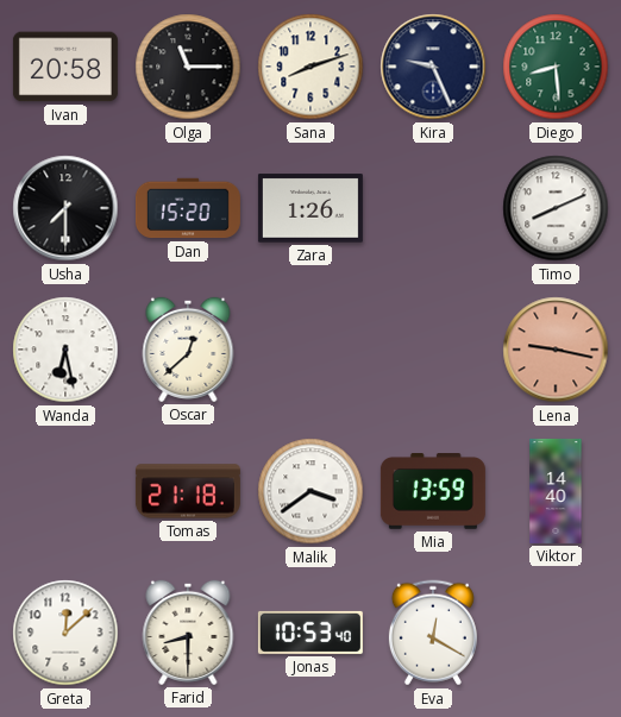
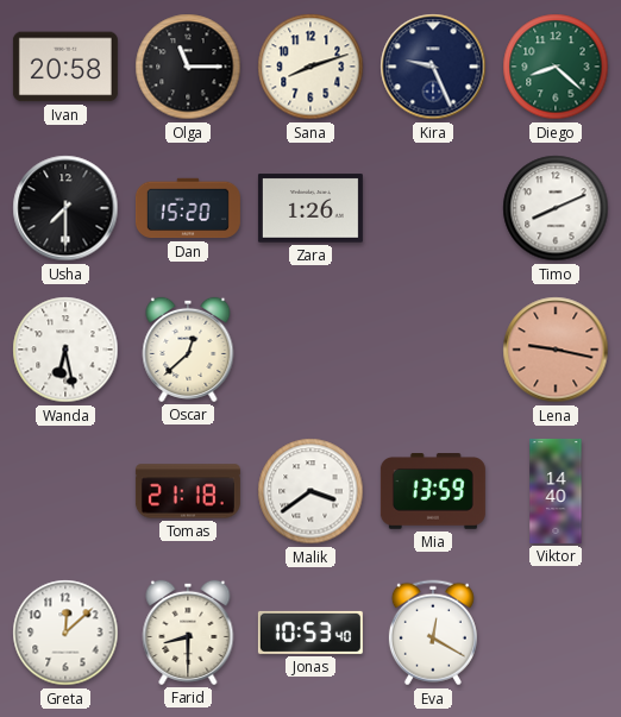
Diego: 8:29 -> 8:22 (556, 67)
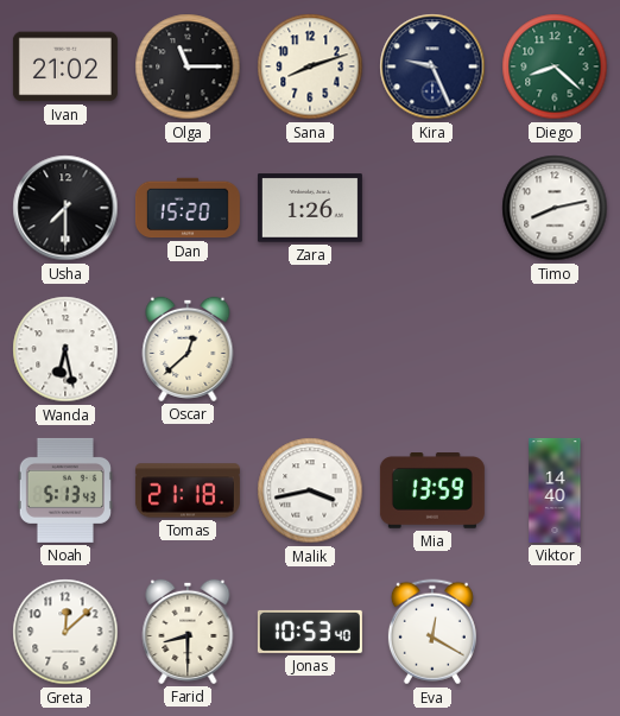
Ivan: 20:58 -> 21:02 (65, 66)
Timo: 8:11 -> 8:13 (555, 208)
Lena: 9:17 -> none (556, 350)
Noah: none -> 5:13 (65, 490)
Malik: 3:39 -> 3:43 (310, 490)
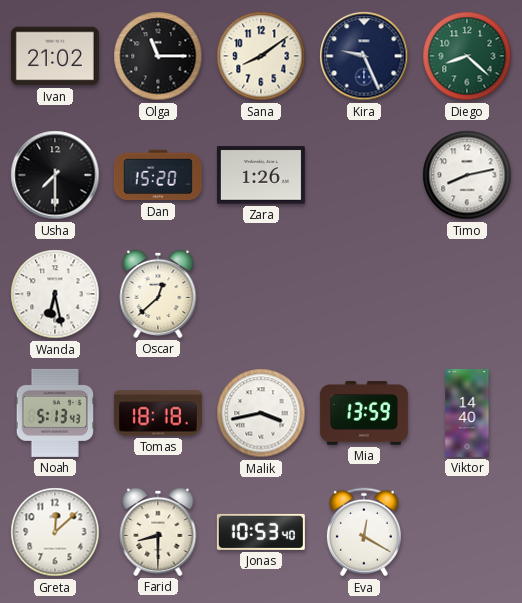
Sana: 8:12 -> 8:09 (261, 56)
Tomas: 21:18 -> 18:18 (158, 413)
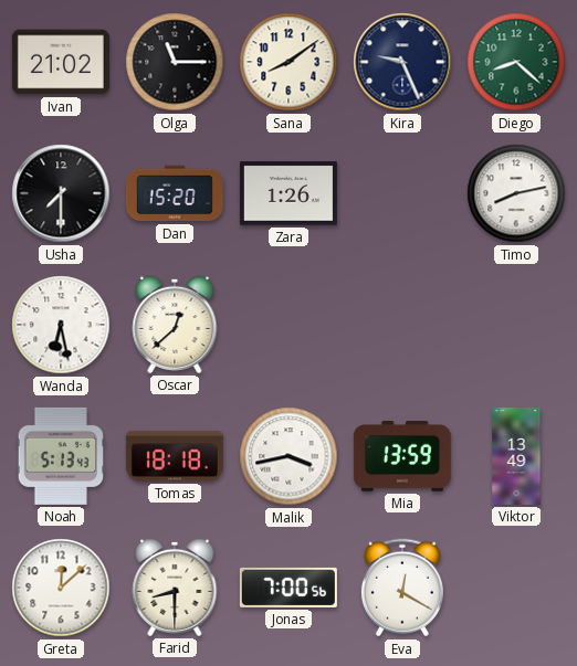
Viktor: 14:40 -> 13:49 (516, 456)
Jonas: 10:53 -> 7:00 (288, 588)
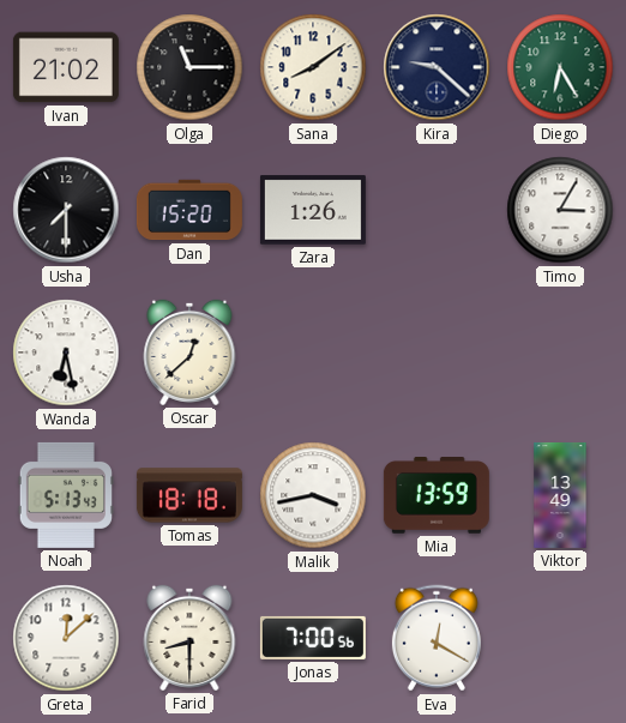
Kira: 9:26 -> 9:22 (437, 67)
Diego: 8:22 -> 6:25 (560, 67)
Timo: 8:13 -> 3:05 (560, 210)
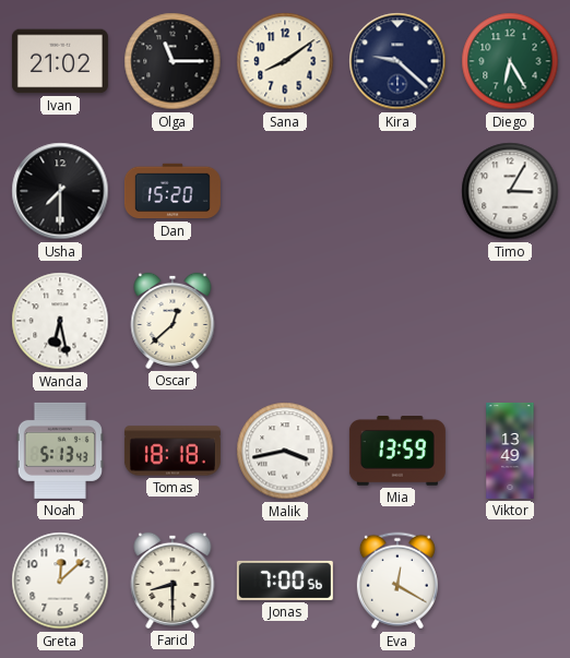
Zara: 1:26 -> none (313, 210)
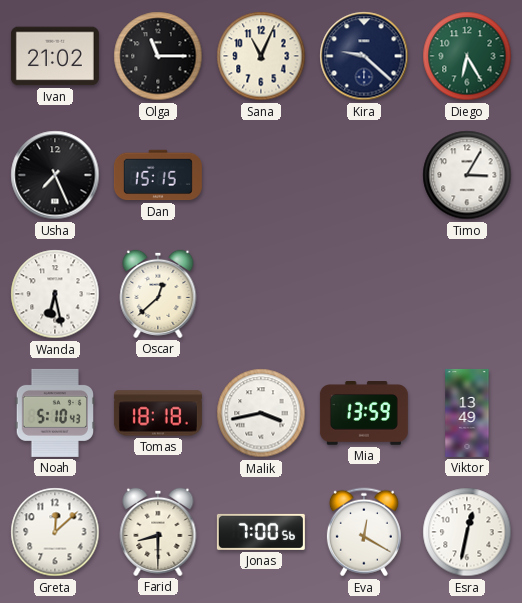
Sana: 8:09 -> 11:04 (261, 56)
Usha: 7:30 -> 7:26 (55, 175)
Dan: 15:20 -> 15:15 (158, 175)
Noah: 5:13 -> 5:10 (55, 413)
Esra: none -> 12:32 (467, 532)
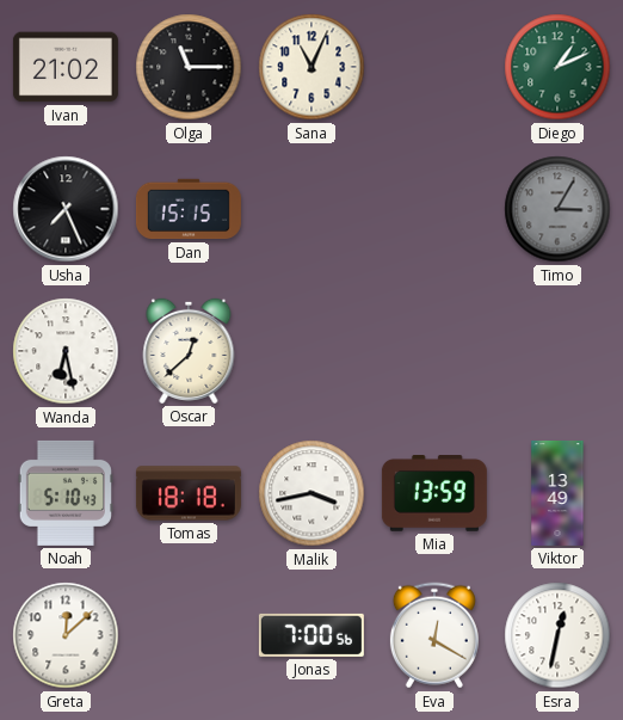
Kira: 9:22 -> none (364, 56)
Diego: 6:25 -> 1:11 (557, 67)
Timo dial: white -> grey (557, 209)
Farid: 8:30 -> none (158, 532)
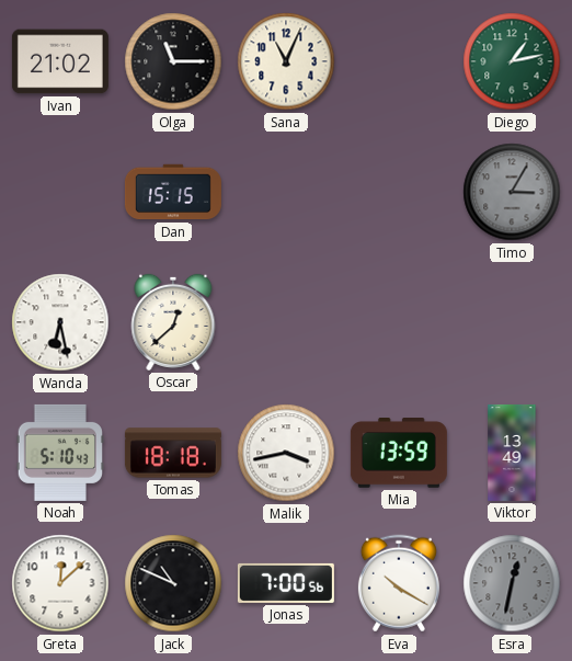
Diego: 1:11 -> 1:13 (512, 61)
Usha: 7:26 -> none (66, 209)
Jack: none -> 10:49 (173, 583)
Eva: 12:20 -> 10:20 (399, 583)
Esra dial: white -> grey (512, 583)
